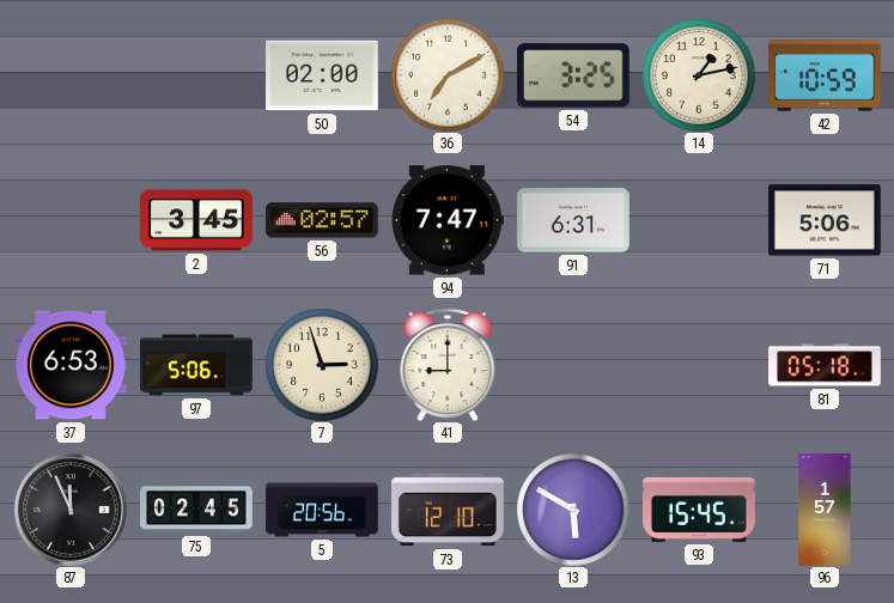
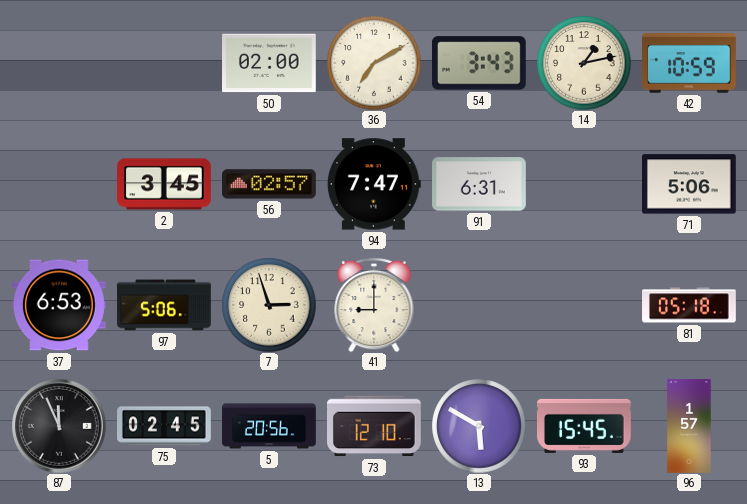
54: 3:25 -> 3:43 (479, 63)
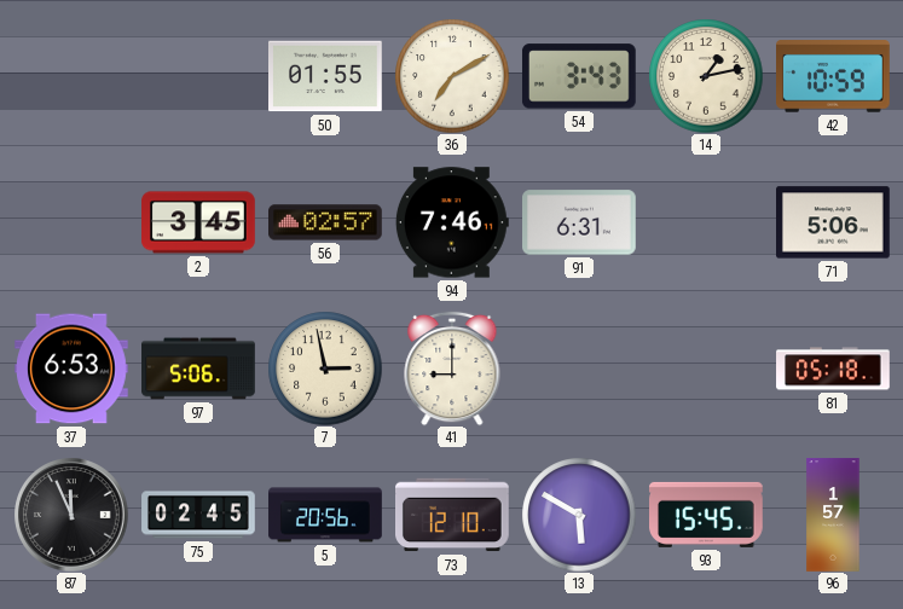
50: 02:00 -> 01:55 (326, 76)
94: 7:47 -> 7:46 (452, 222)
7: 2:57 -> 2:58 (325, 369)
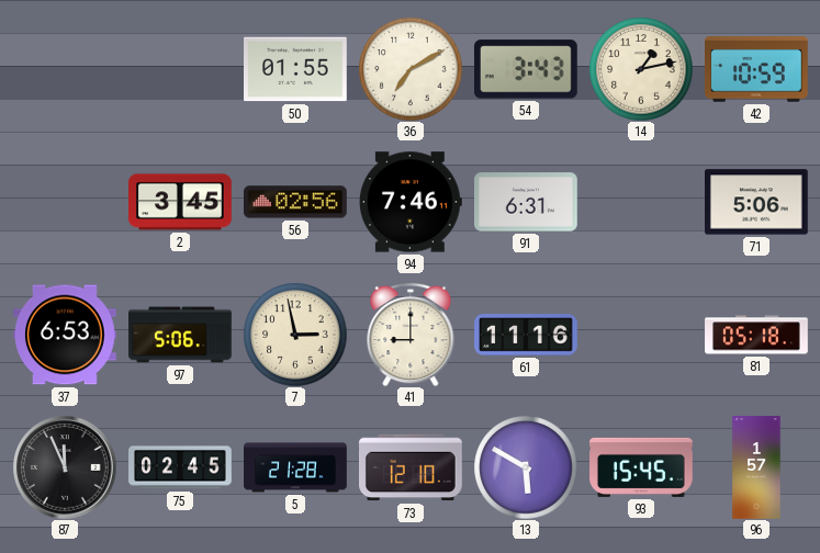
56: 02:57 -> 02:56 (296, 202)
61: none -> 11:16 (526, 335)
5: 20:56 -> 21:28 (295, 467)
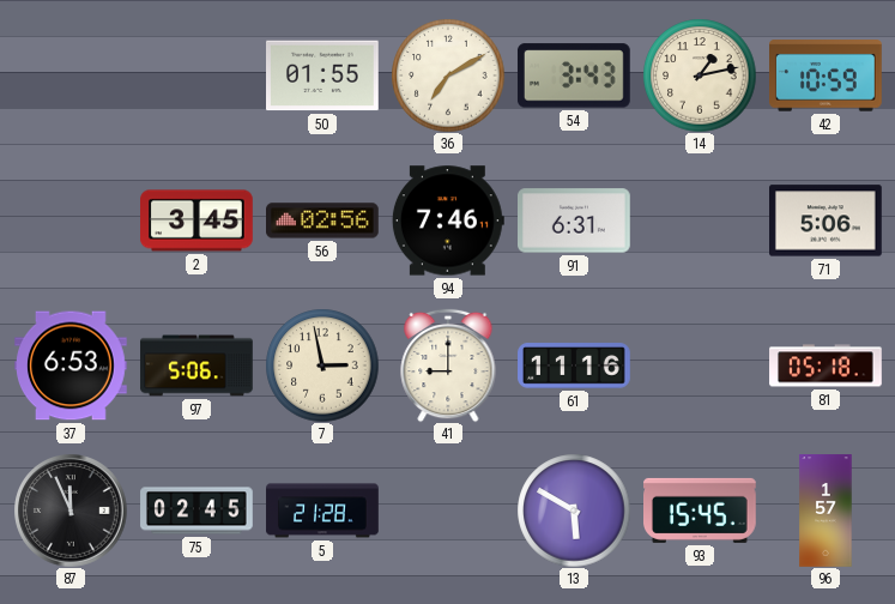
73: 12:10 -> none (412, 467)
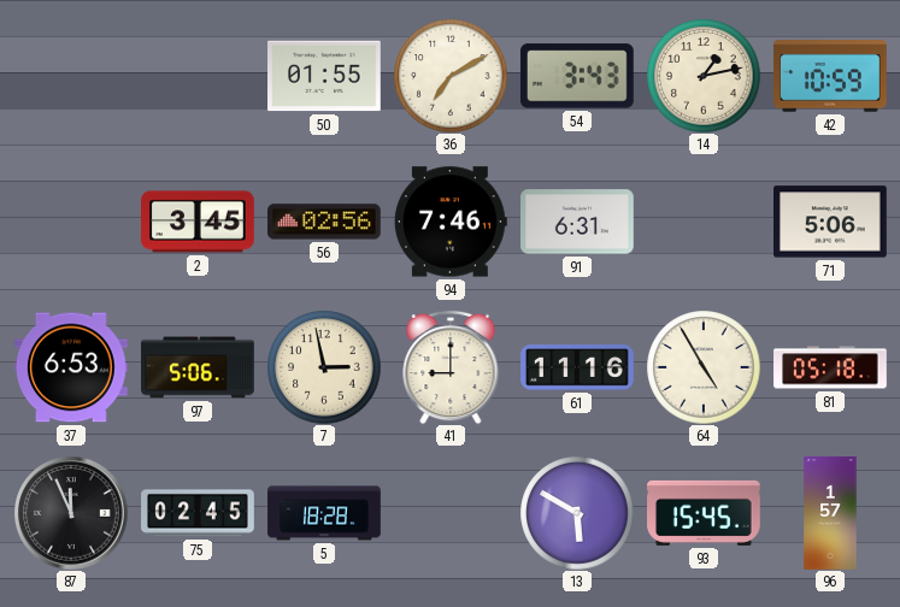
64: none -> 4:55 (704, 367)
5: 21:28 -> 18:28 (324, 513)
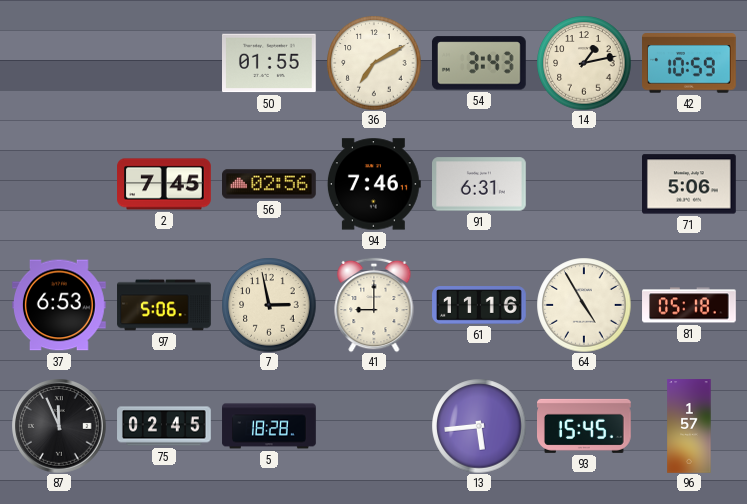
2: 3:45 -> 7:45 (165, 184)
13: 5:50 -> 5:44 (479, 426)
